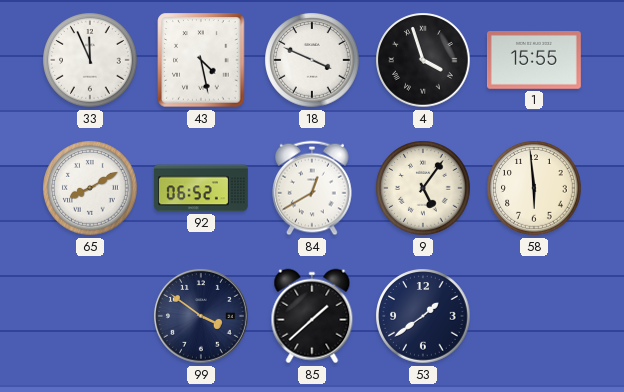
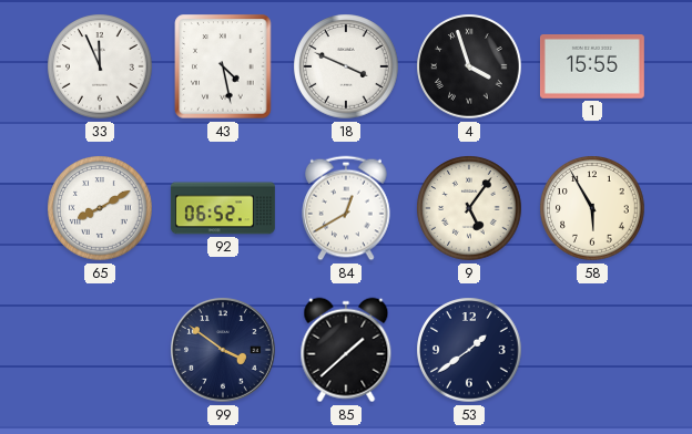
58: 5:59 -> 5:55 (592, 208)
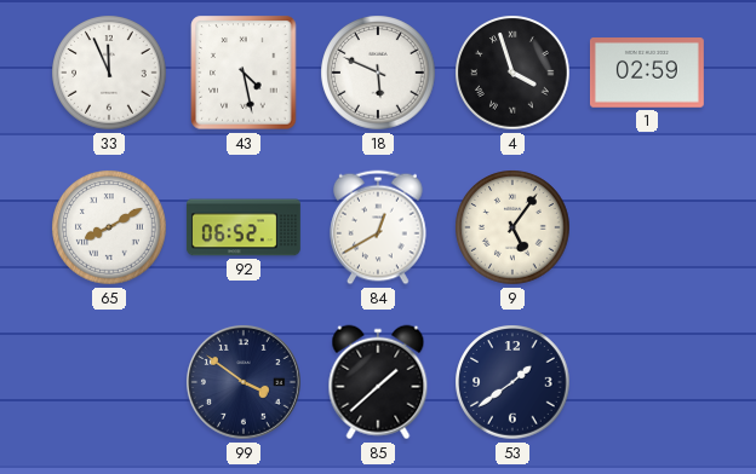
18: 3:49 -> 5:49 (378, 73)
1: 15:55 -> 02:59 (647, 74)
58: 5:55 -> none (592, 208)
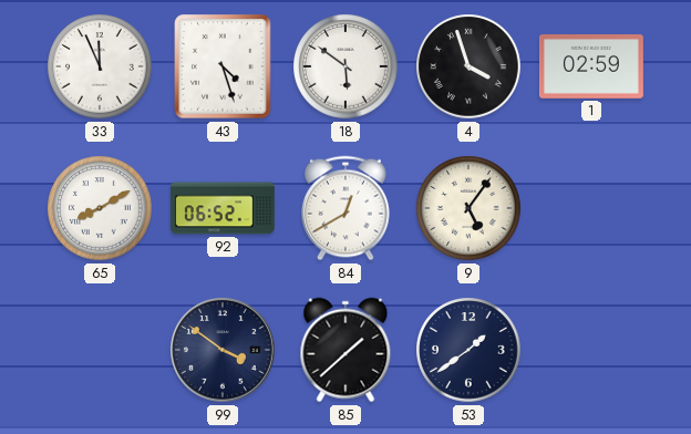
43: 4:28 -> 4:27 (223, 66)
18: 5:49 -> 5:51 (345, 66)
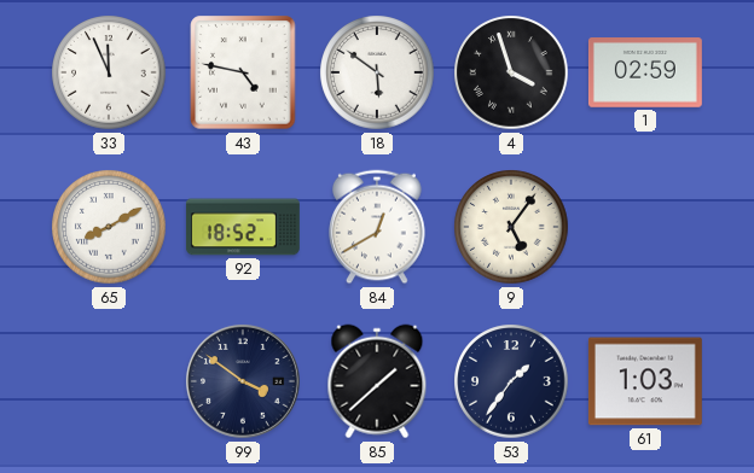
43: 4:27 -> 4:47 (243, 72)
92: 06:52 -> 18:52 (243, 227)
53: 1:39 -> 1:36 (511, 381)
61: none -> 1:03 (645, 381)
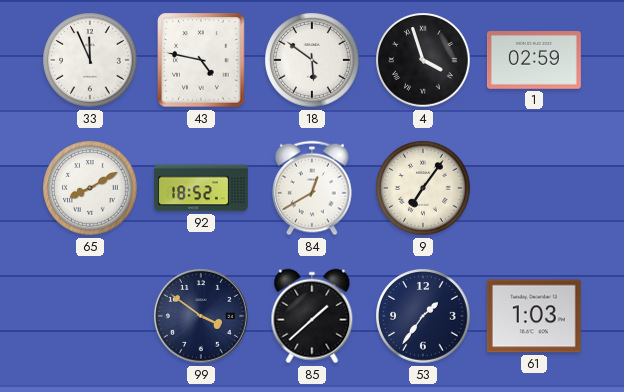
9: 5:06 -> 7:06 (423, 188)
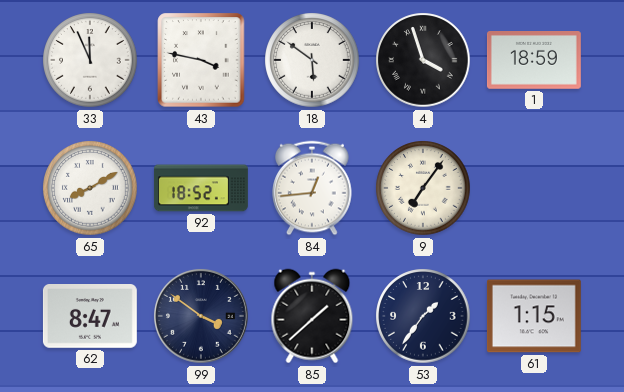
43: 4:47 -> 3:47 (201, 60)
1: 02:59 -> 18:59 (534, 61)
84: 12:40 -> 12:44 (312, 188)
62: none -> 8:47 (90, 317)
61: 1:03 -> 1:15 (534, 316)
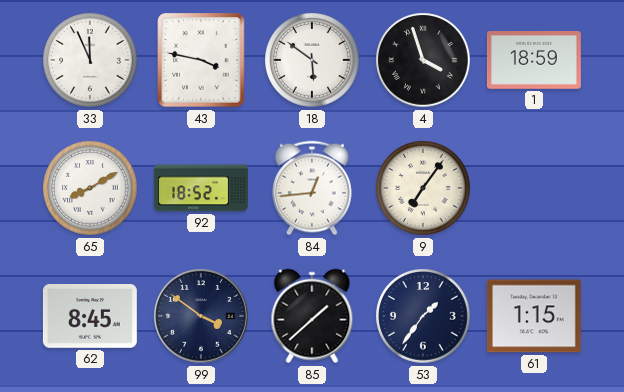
62: 8:47 -> 8:45 (90, 317)
